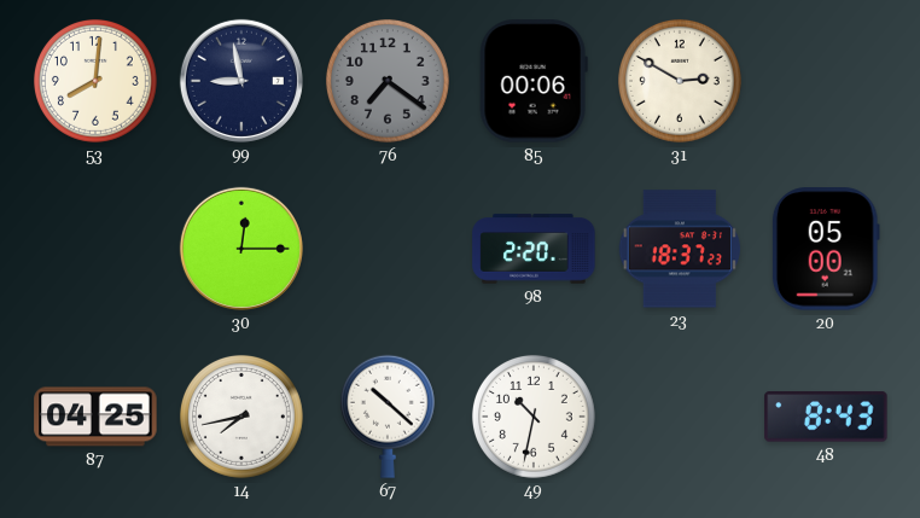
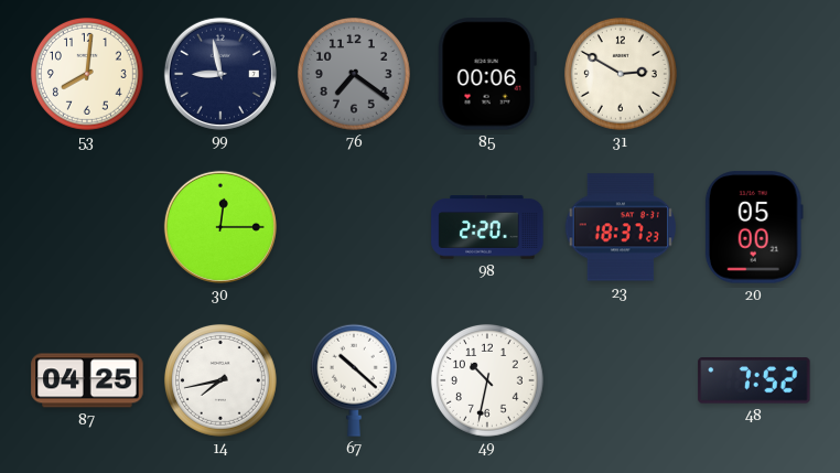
48: 8:43 -> 7:52 (754, 380)
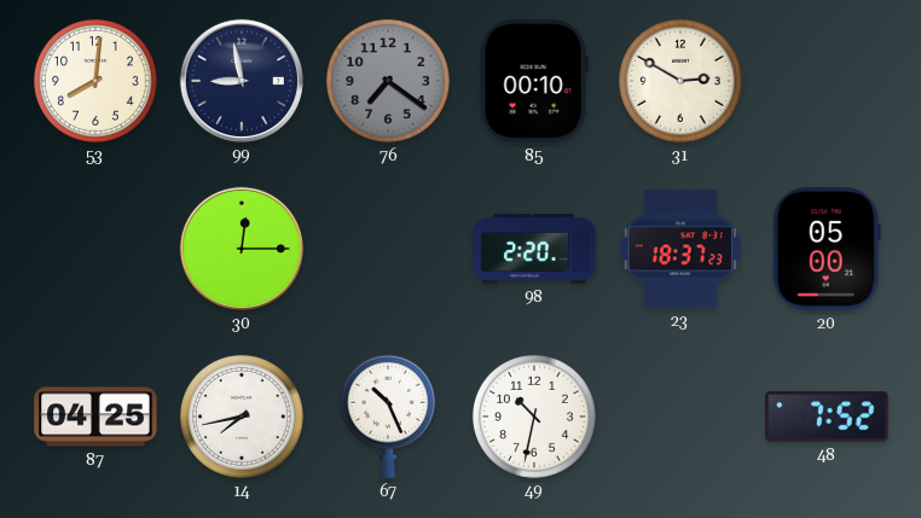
85: 00:06 -> 00:10 (534, 81)
67: 10:22 -> 10:26 (388, 417)
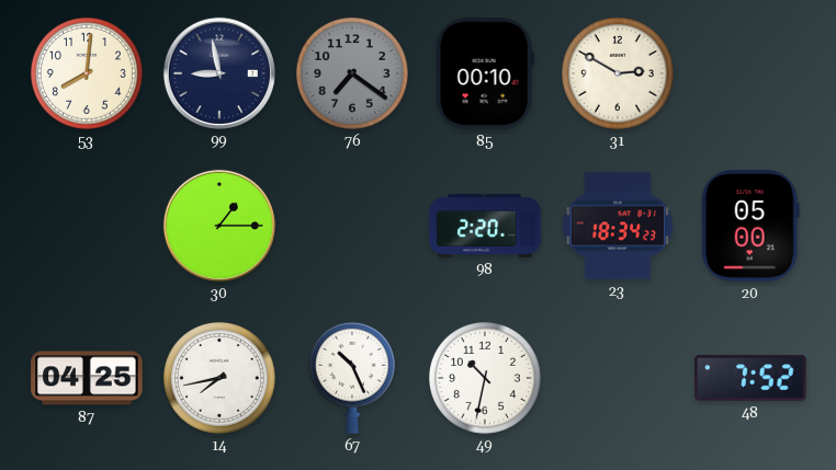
30: 12:15 -> 1:15 (219, 226)
23: 18:37 -> 18:34 (617, 226)
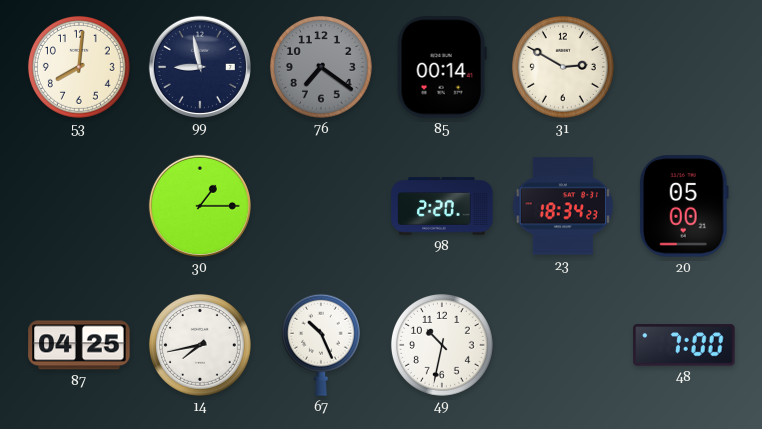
85: 00:10 -> 00:14 (442, 67)
48: 7:52 -> 7:00 (684, 345)
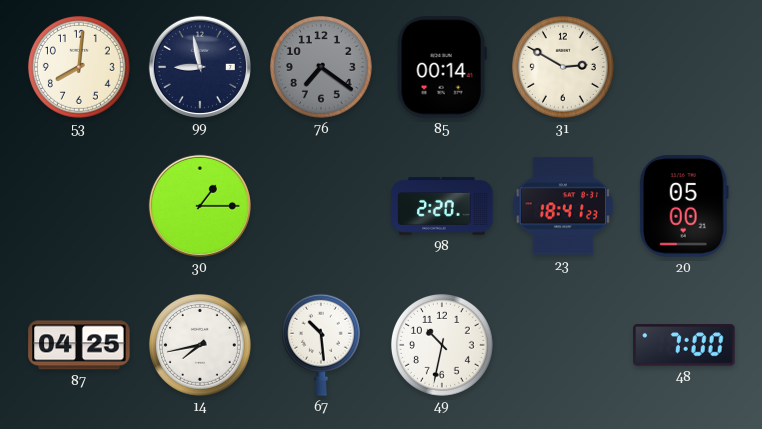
23: 18:34 -> 18:41 (562, 206)
67: 10:26 -> 10:29 (321, 345)
